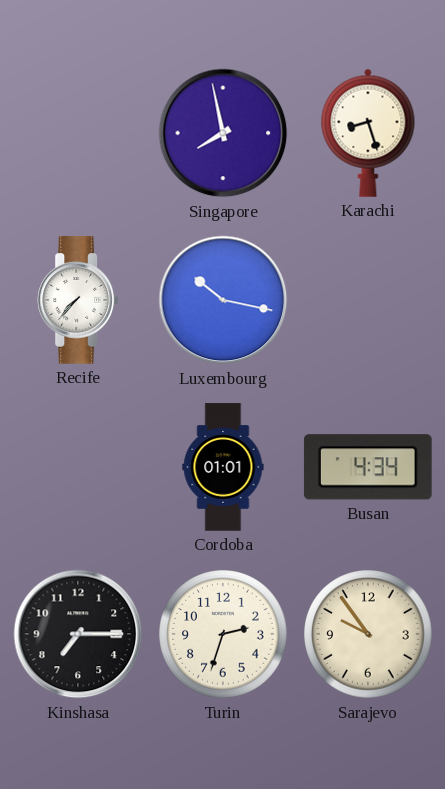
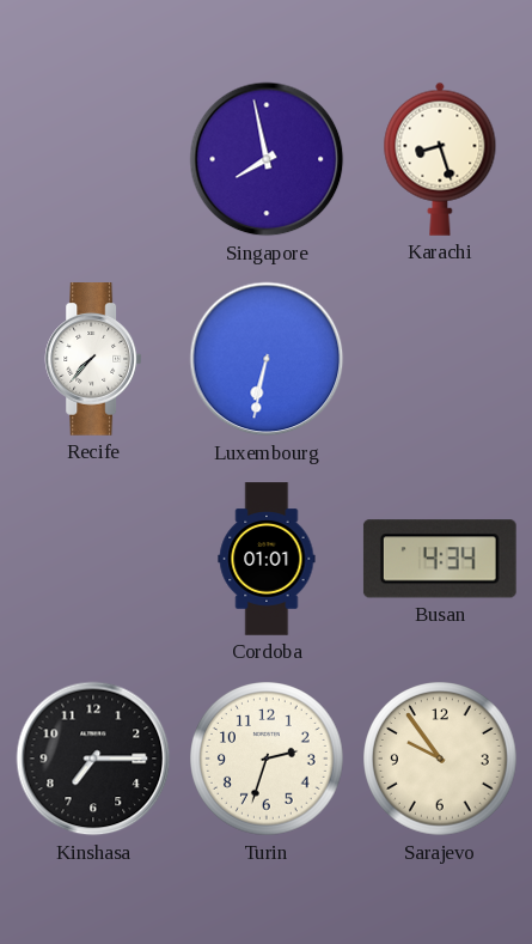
Luxembourg: 10:17 -> 6:32 (267, 359)
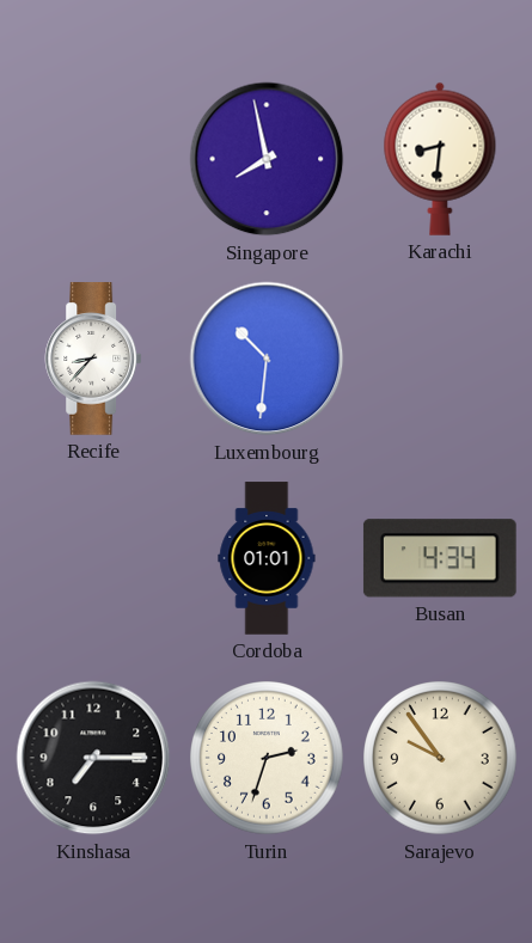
Karachi: 8:27 -> 8:31 (440, 159)
Recife: 7:37 -> 8:37 (93, 359)
Luxembourg: 6:32 -> 10:31 (267, 359)
